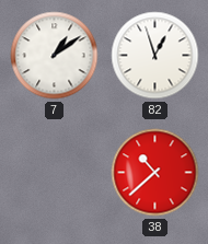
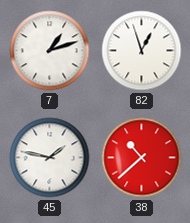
7: 1:09 -> 1:12 (50, 51)
45: none -> 1:47 (50, 158)
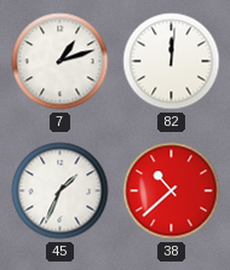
82: 12:57 -> 12:01 (172, 62)
45: 1:47 -> 1:34 (61, 191)
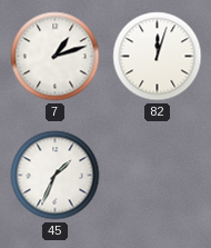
82: 12:01 -> 12:03 (158, 57)
38: 10:38 -> none (172, 191)
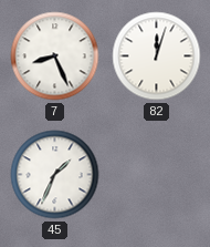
7: 1:12 -> 8:26 (55, 56)
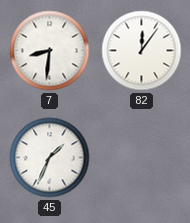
7: 8:26 -> 8:31 (50, 51)
82: 12:03 -> 12:06 (142, 51)
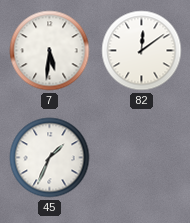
7: 8:31 -> 5:31 (50, 51)
82: 12:06 -> 12:09 (142, 51)
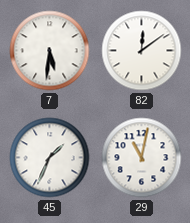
29: none -> 11:02 (142, 158)
